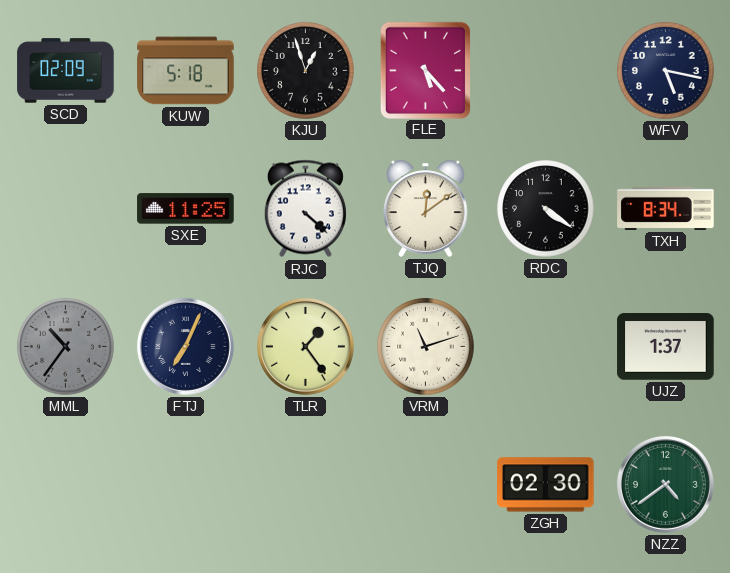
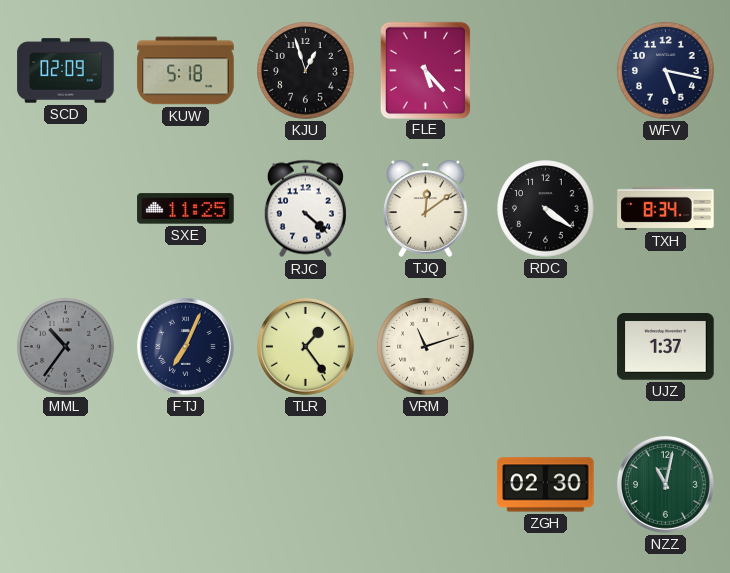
NZZ: 4:39 -> 11:02 (665, 484)
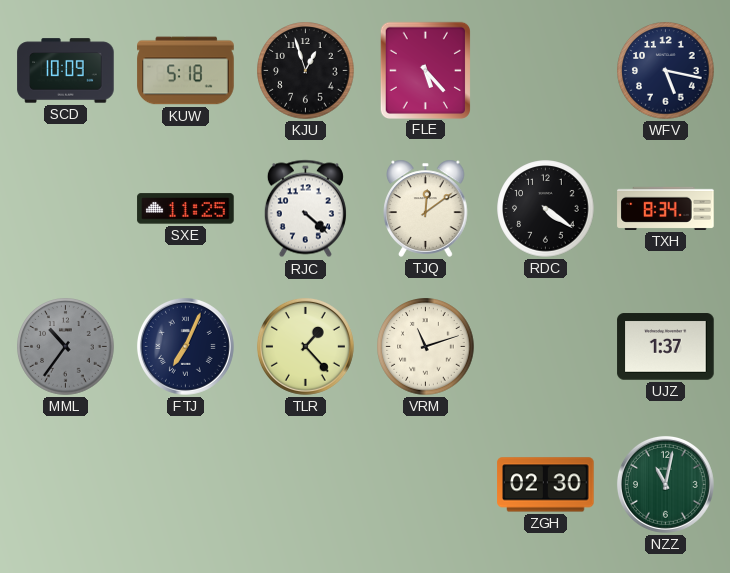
SCD: 02:09 -> 10:09 (66, 71)
TLR: 1:24 -> 1:23 (305, 346)
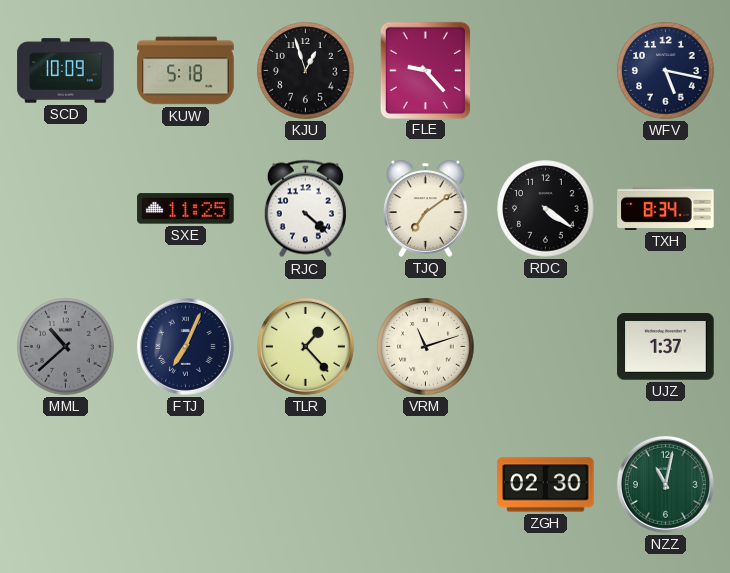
FLE: 5:23 -> 9:23 (425, 70)
TJQ: 12:09 -> 7:09 (426, 208)
MML: 10:36 -> 10:38 (66, 347)
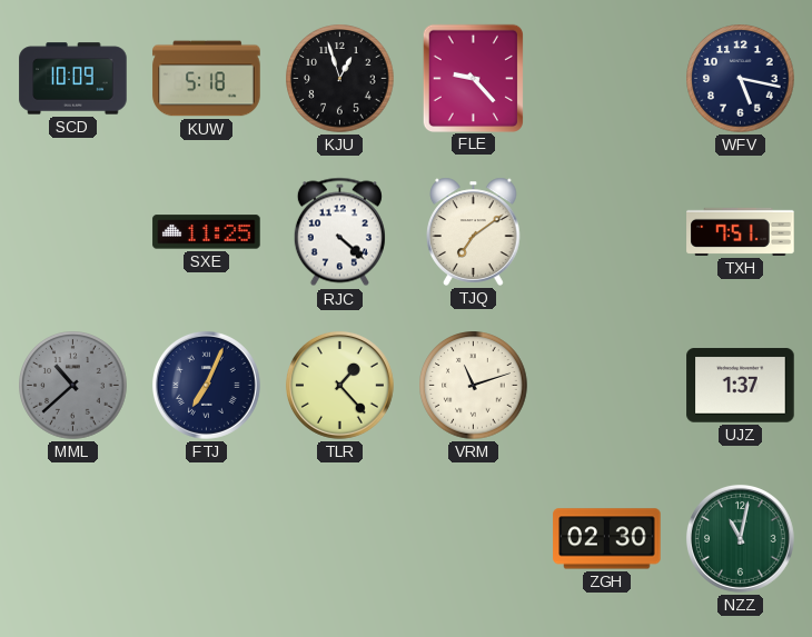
RDC: 4:21 -> none (546, 209)
TXH: 8:34 -> 7:51 (741, 231)
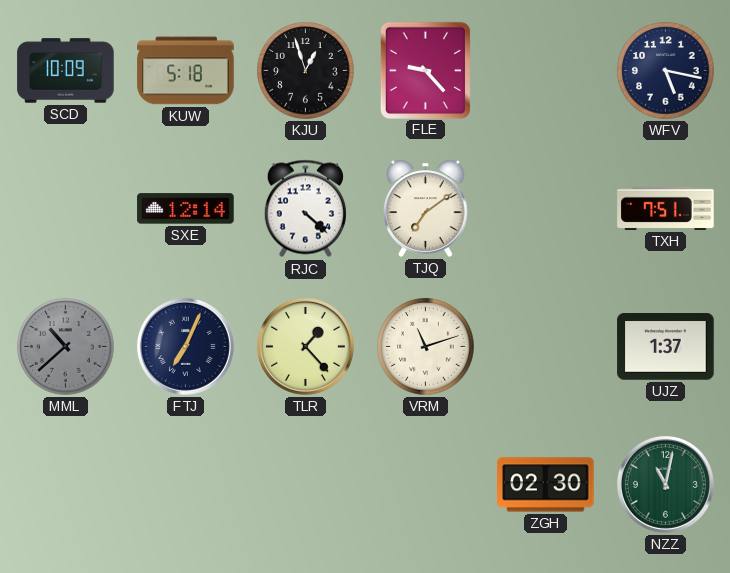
SXE: 11:25 -> 12:14 (186, 209)
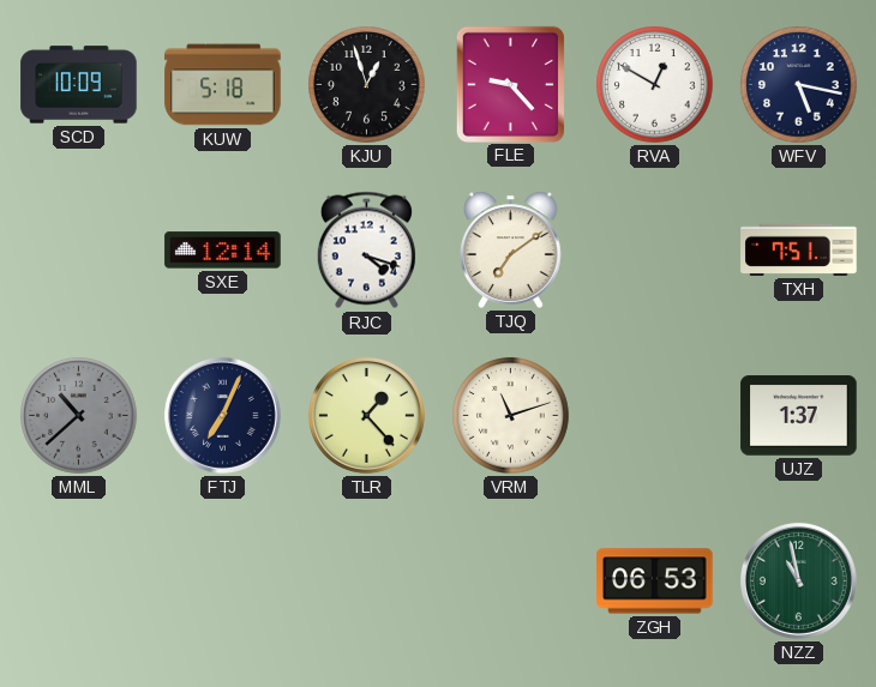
RVA: none -> 12:50 (655, 85)
RJC: 4:22 -> 4:18 (366, 251)
ZGH: 02:30 -> 06:53 (655, 581)
NZZ: 11:02 -> 10:58 (798, 580)
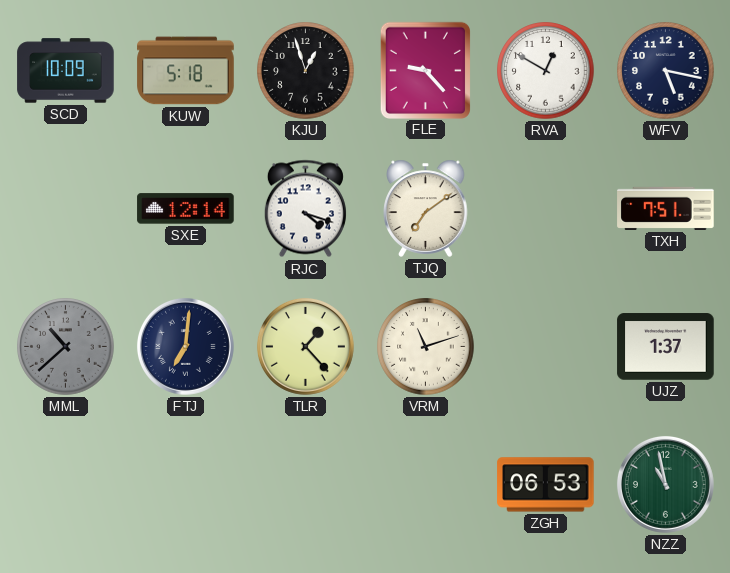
FTJ: 7:04 -> 7:01 (185, 346)
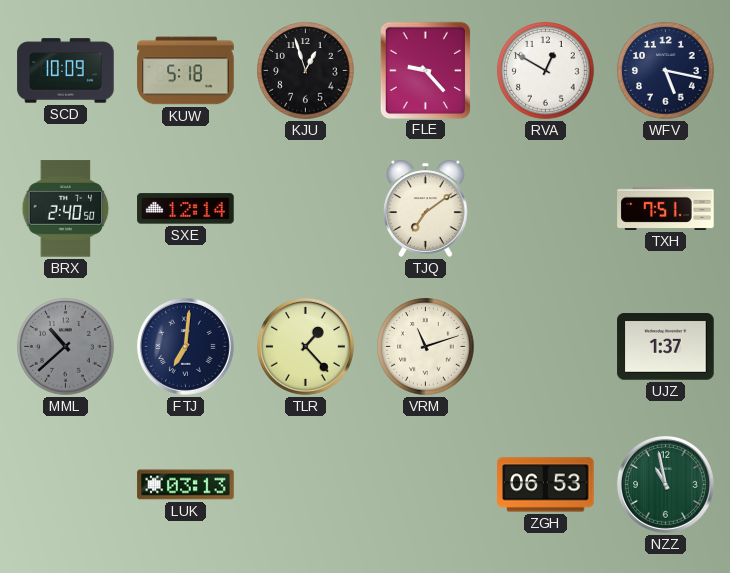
BRX: none -> 2:40 (66, 209)
RJC: 4:18 -> none (305, 209)
LUK: none -> 03:13 (186, 485)
